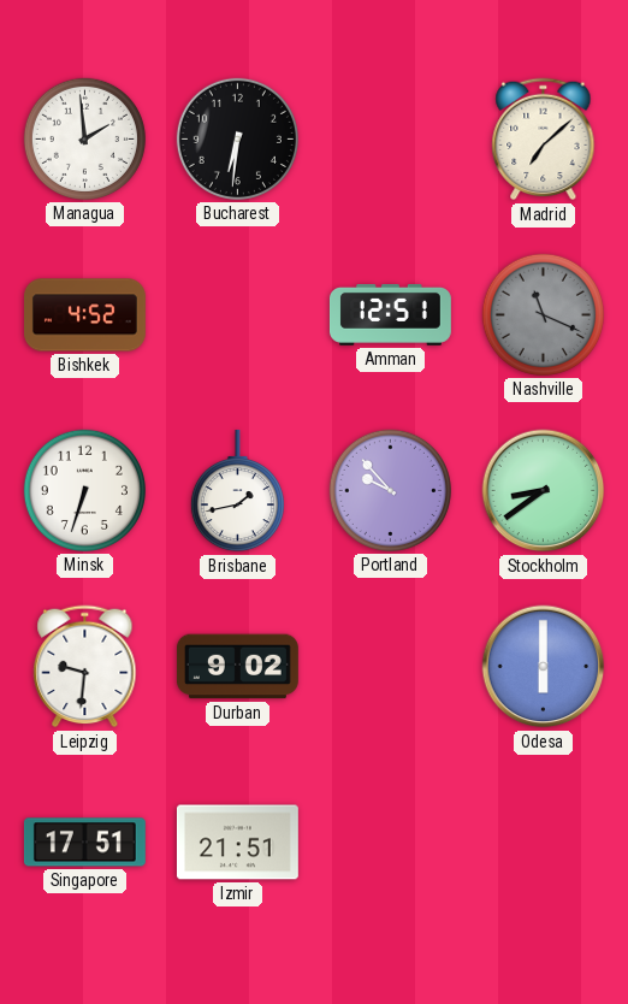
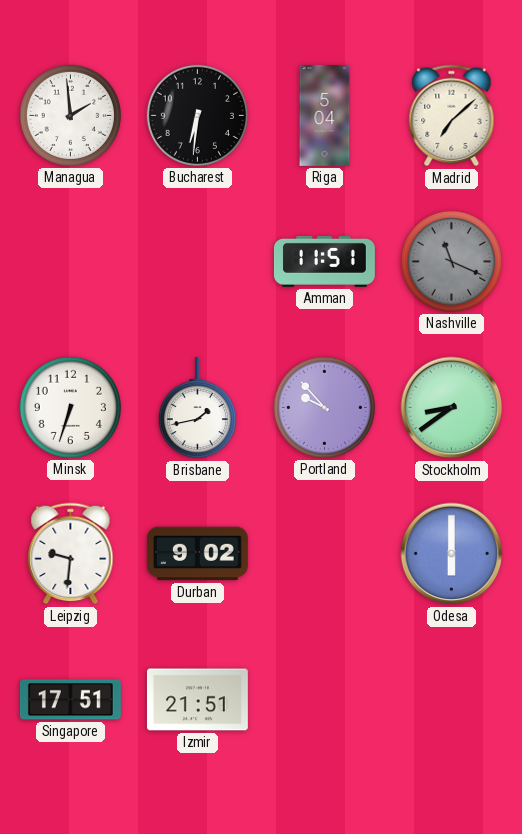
Riga: none -> 5:04 (325, 115)
Bishkek: 4:52 -> none (85, 315)
Amman: 12:51 -> 11:51 (324, 261)
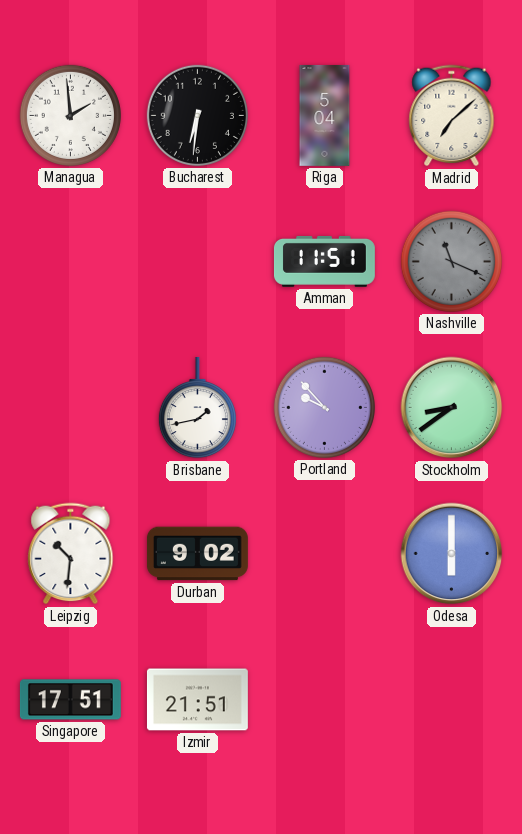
Minsk: 6:33 -> none (70, 407)
Leipzig: 9:31 -> 10:31 (71, 554)
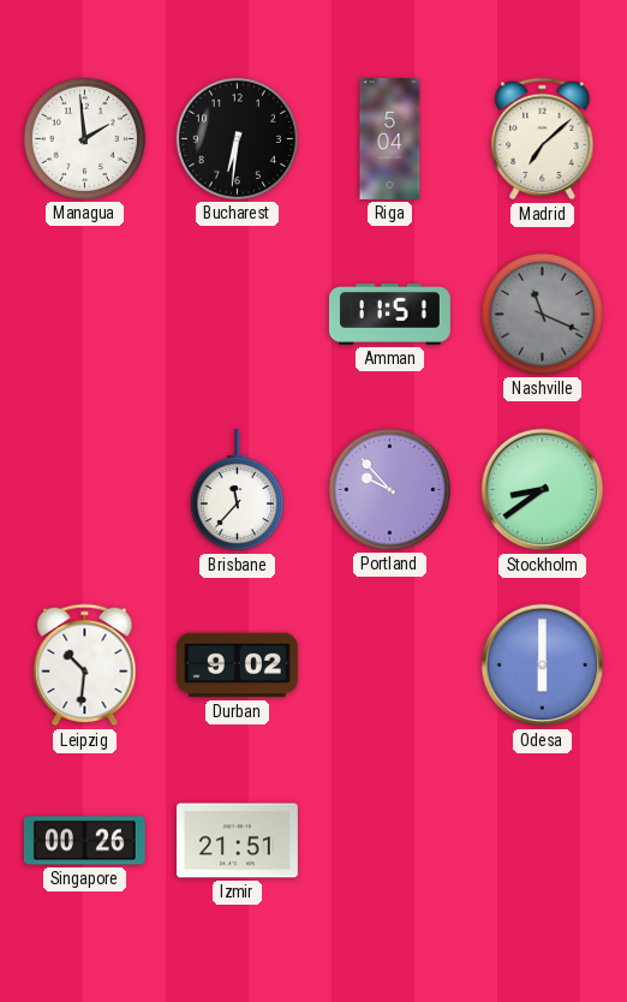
Brisbane: 1:43 -> 11:37 (237, 490)
Singapore: 17:51 -> 00:26 (84, 841)
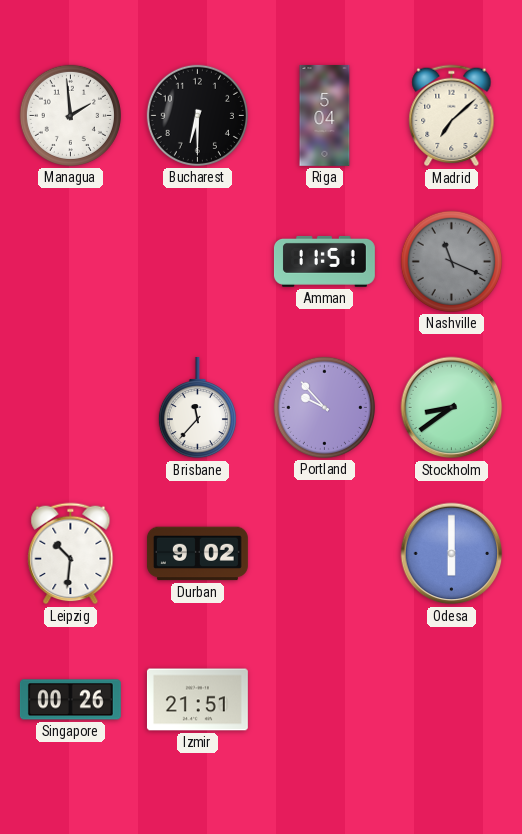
Bucharest: 6:31 -> 6:30 (197, 115)
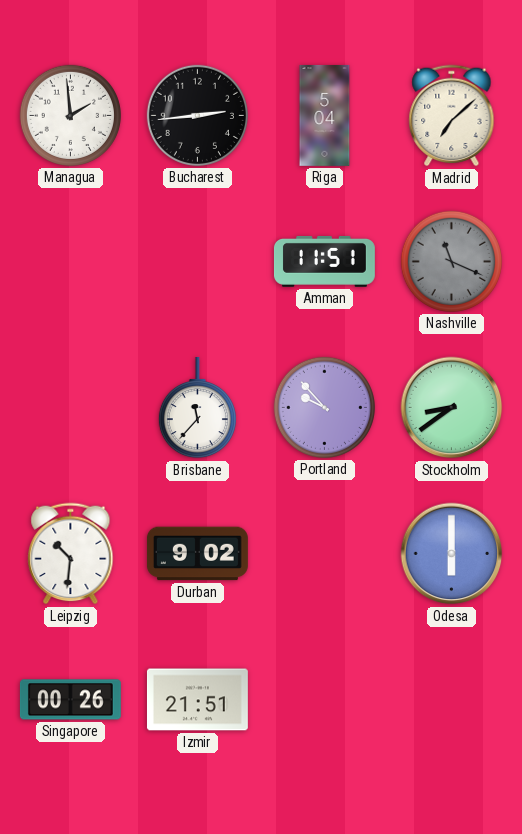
Bucharest: 6:30 -> 2:44 (197, 115)
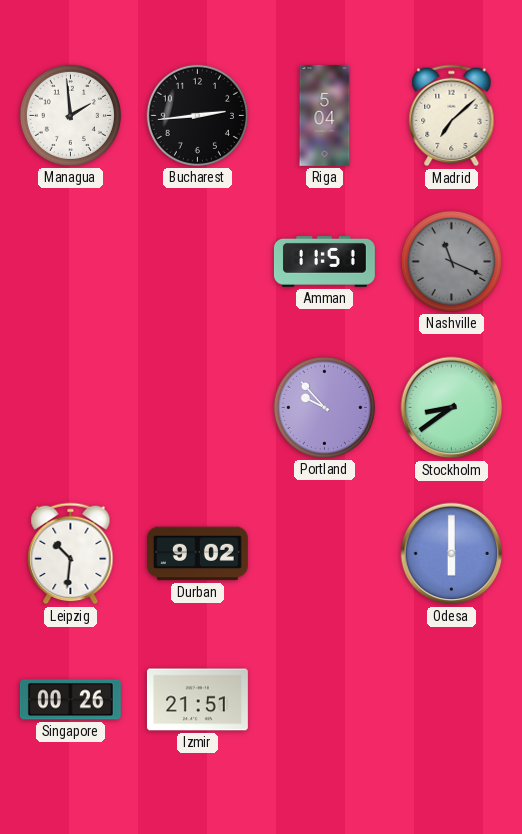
Brisbane: 11:37 -> none (197, 408)
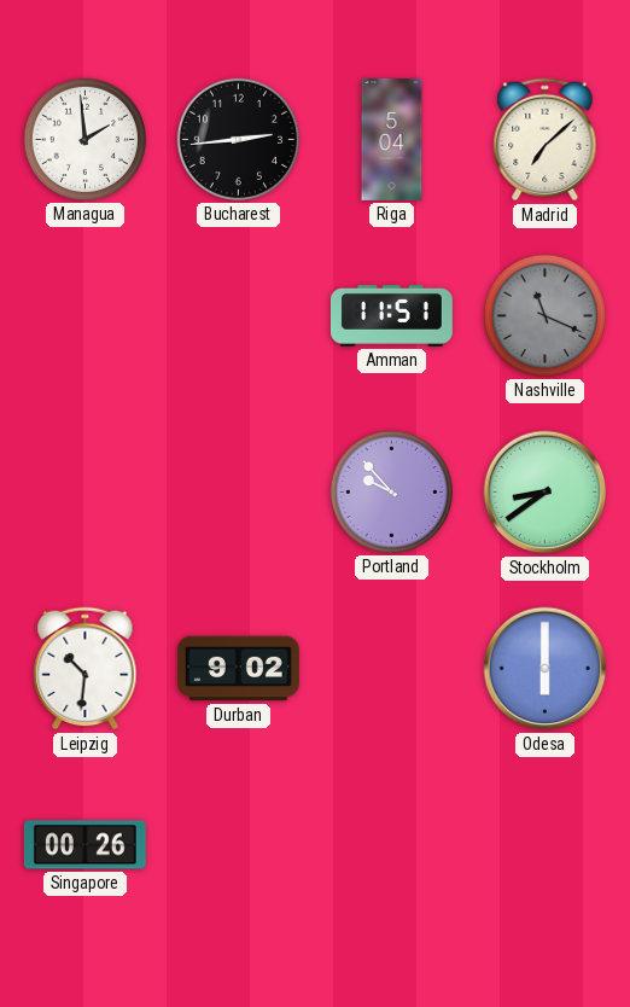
Izmir: 21:51 -> none (197, 700)
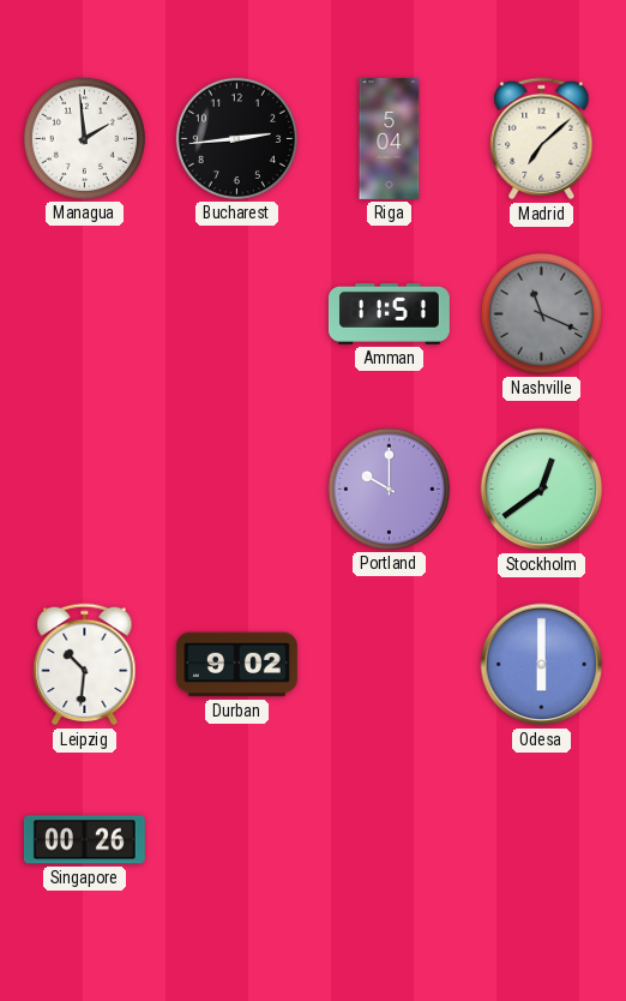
Portland: 9:53 -> 10:00 (389, 488)
Stockholm: 8:39 -> 12:39 (542, 490)
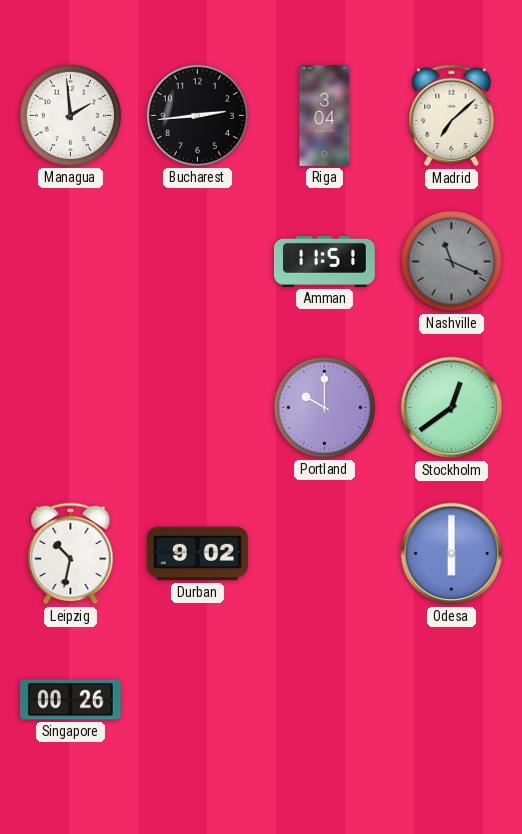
Riga: 5:04 -> 3:04 (325, 115)
Leipzig: 10:31 -> 10:32 (71, 554)
